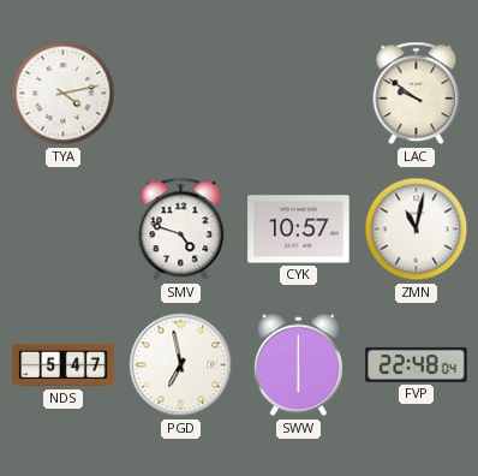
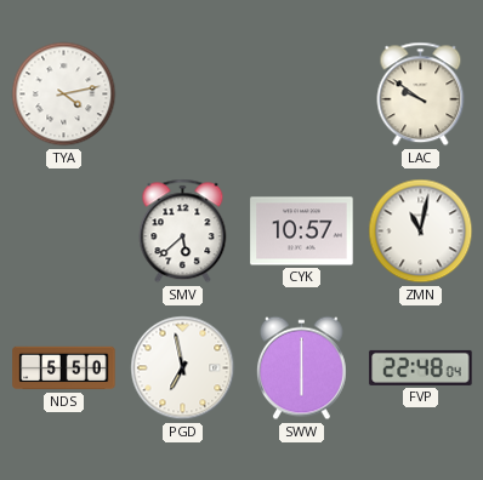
SMV: 4:48 -> 5:38 (183, 232)
NDS: 5:47 -> 5:50 (64, 368)
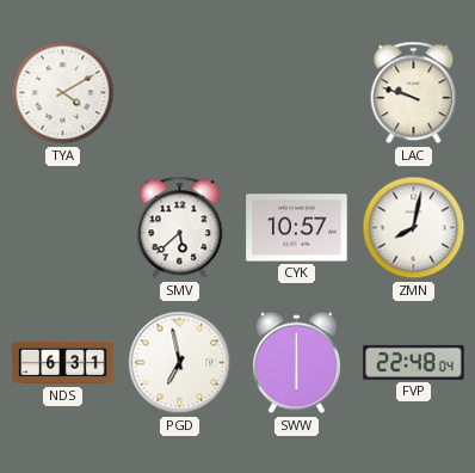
TYA: 4:13 -> 4:10 (63, 93)
LAC: 9:51 -> 9:48 (414, 93)
ZMN: 11:02 -> 8:02 (414, 228)
NDS: 5:50 -> 6:31 (63, 363)
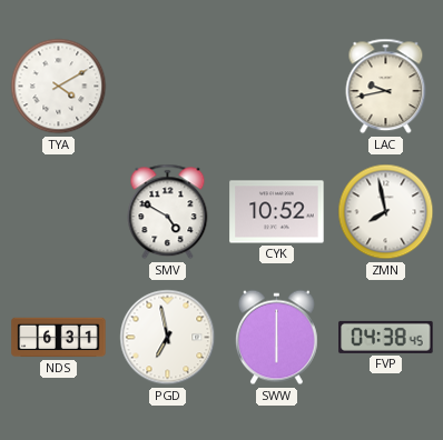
LAC: 9:48 -> 9:43 (386, 87)
SMV: 5:38 -> 4:50 (168, 212)
CYK: 10:57 -> 10:52 (277, 212)
ZMN: 8:02 -> 7:58 (386, 212)
FVP: 22:48 -> 04:38 (386, 337)
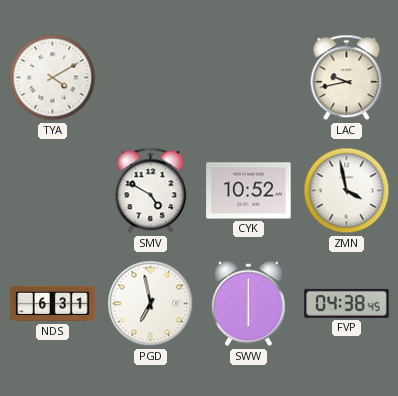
ZMN: 7:58 -> 3:58 (347, 191)
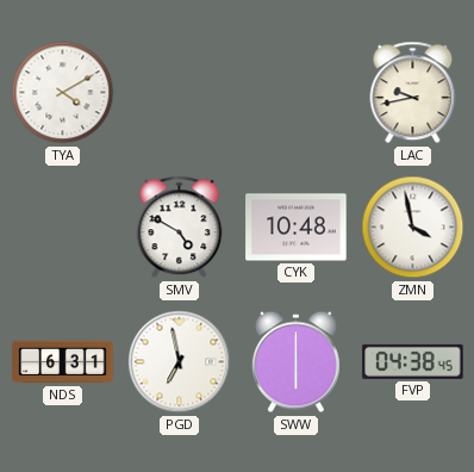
CYK: 10:52 -> 10:48 (297, 228)
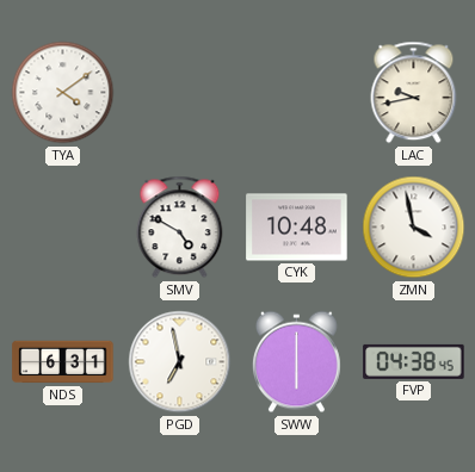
TYA: 4:10 -> 4:09 (63, 93)
